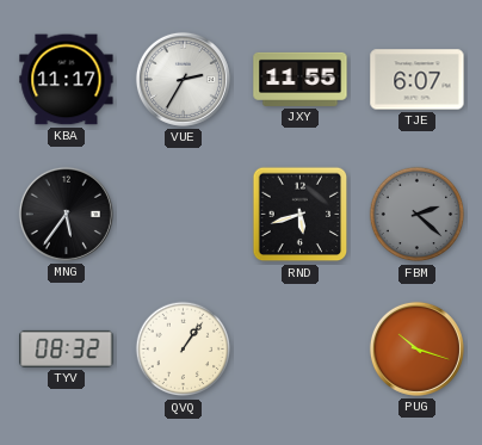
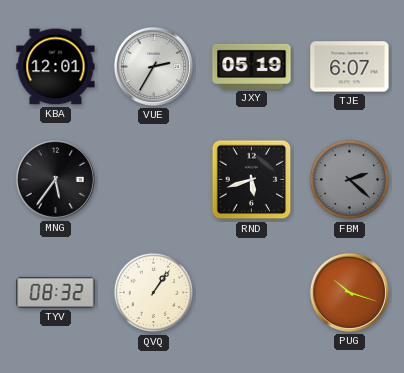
KBA: 11:17 -> 12:01 (56, 67)
JXY: 11:55 -> 05:19 (252, 66)
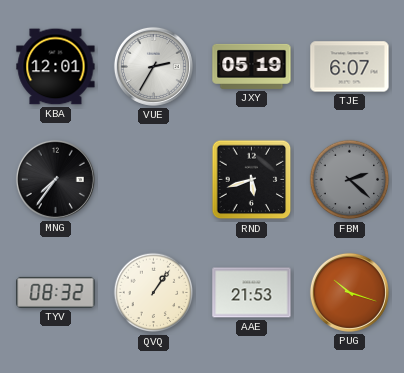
MNG: 5:36 -> 7:36 (55, 179)
AAE: none -> 21:53 (252, 293)
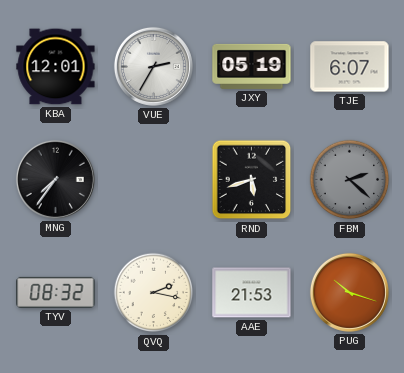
QVQ: 1:06 -> 2:17 (154, 293)
